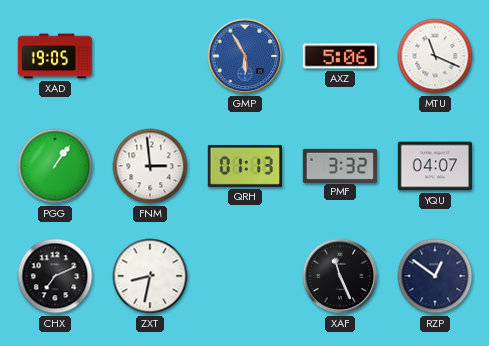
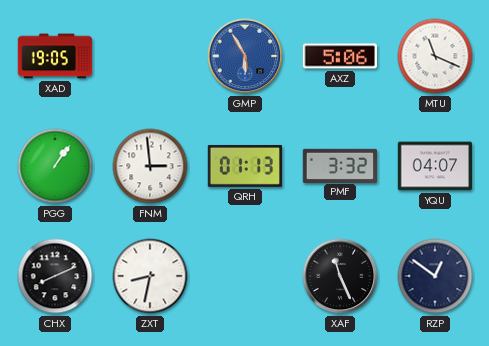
CHX: 7:11 -> 8:11 (55, 276)
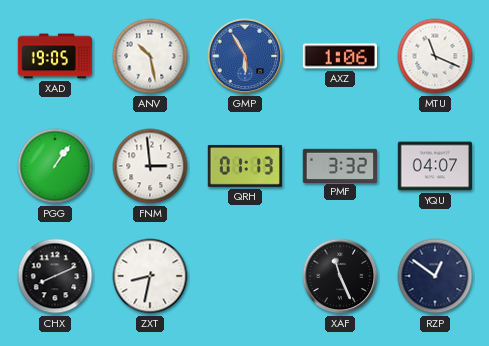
ANV: none -> 10:28 (150, 56)
AXZ: 5:06 -> 1:06 (339, 56)
